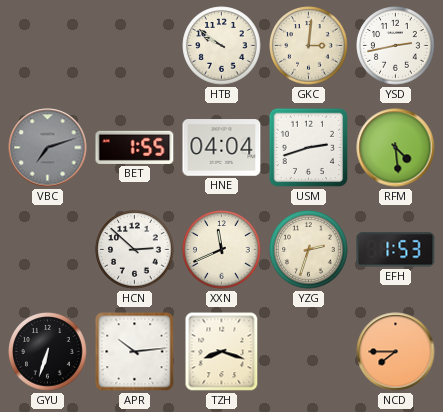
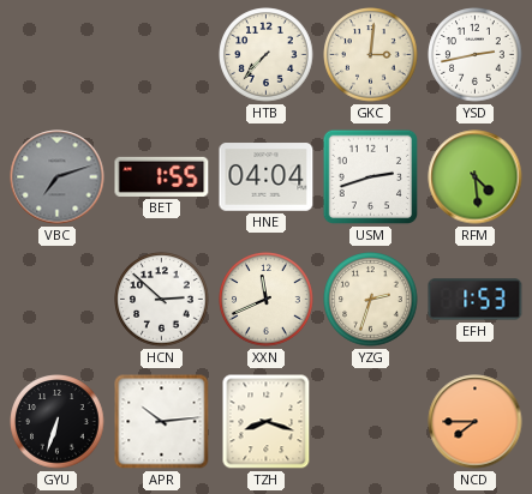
HTB: 9:51 -> 7:37 (267, 55)
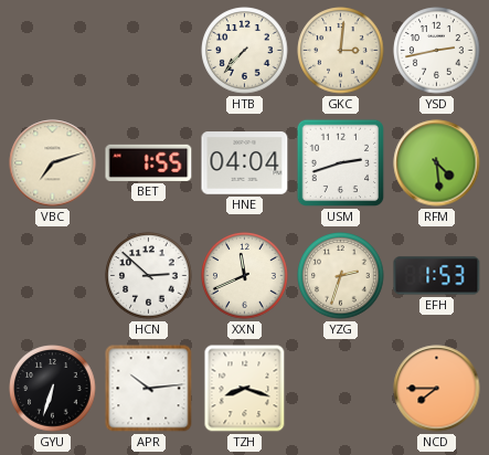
VBC dial: grey -> cream (53, 163)
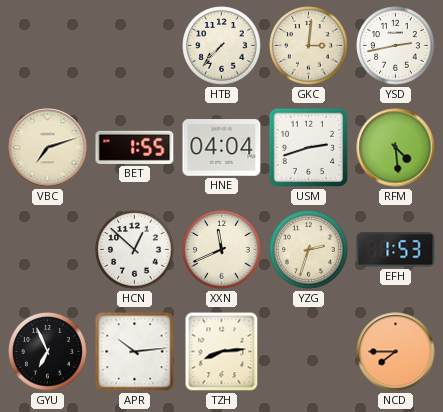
HCN: 2:52 -> 12:52 (135, 250)
GYU: 6:33 -> 6:56 (48, 352)
TZH: 8:18 -> 8:14 (222, 352)
